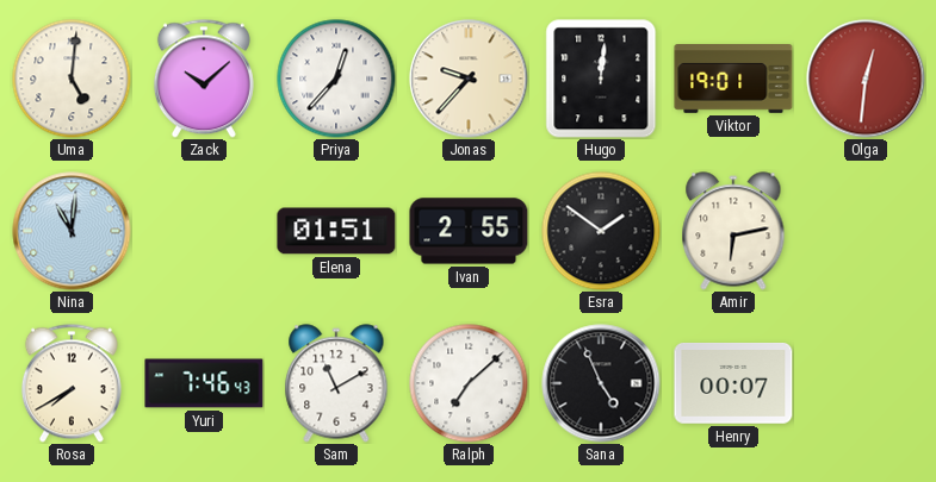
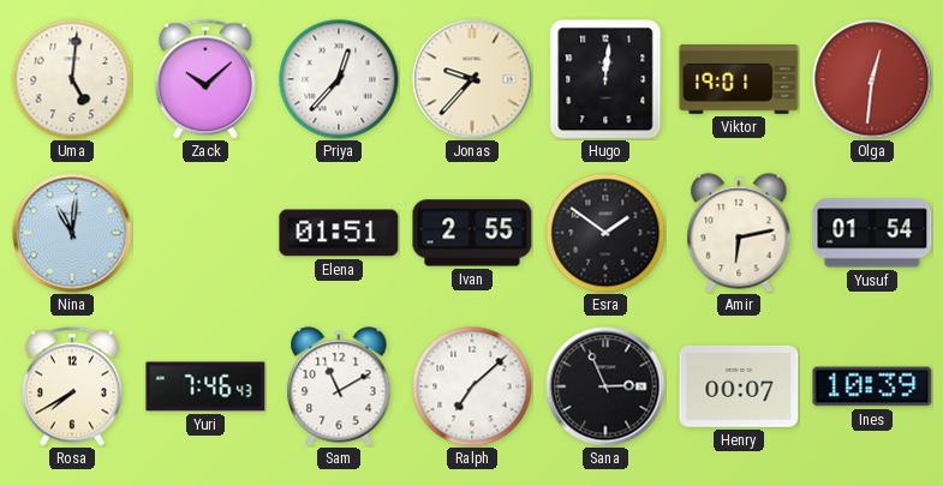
Yusuf: none -> 01:54 (872, 233)
Sana: 4:56 -> 2:56 (605, 386)
Ines: none -> 10:39 (872, 386)
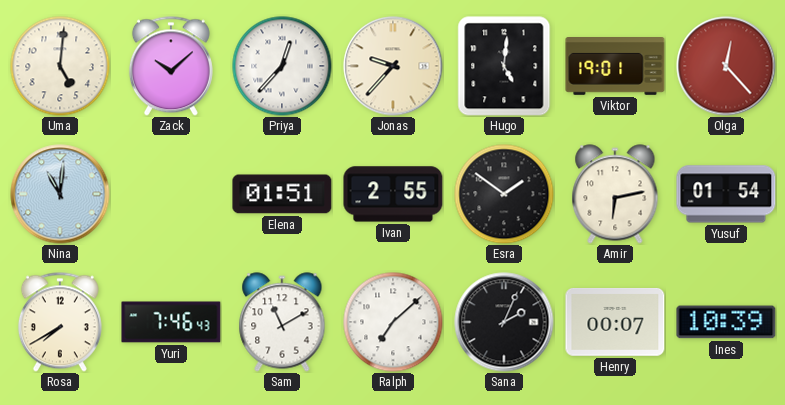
Hugo: 12:01 -> 5:01 (504, 66)
Olga: 12:31 -> 12:23 (726, 66)
Sana: 2:56 -> 2:04 (504, 322)
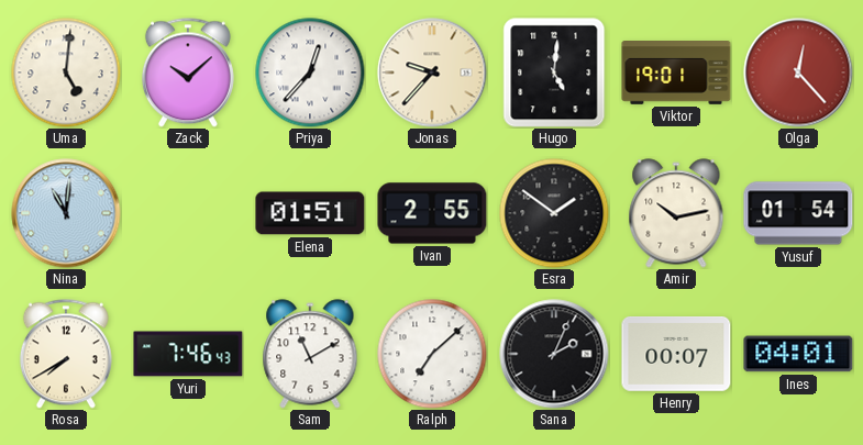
Amir: 6:13 -> 10:13 (676, 213)
Ines: 10:39 -> 04:01 (798, 354)
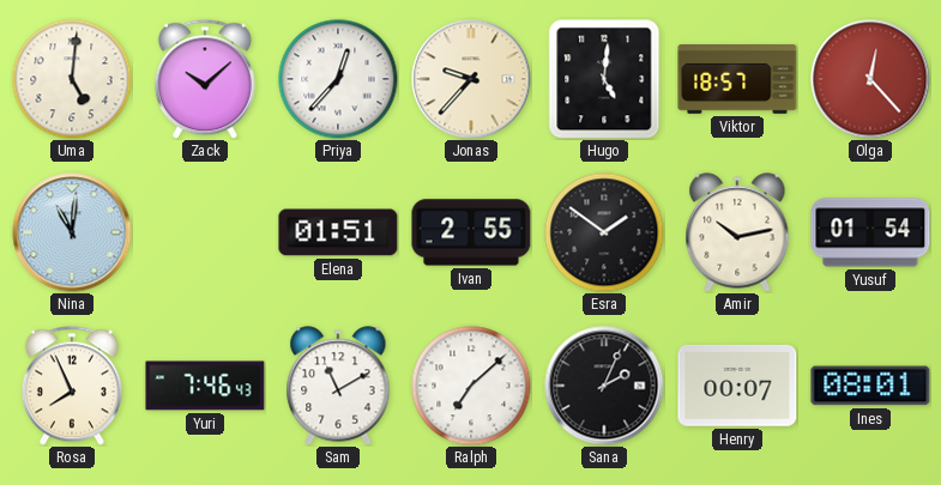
Viktor: 19:01 -> 18:57 (737, 80)
Rosa: 7:40 -> 7:56 (72, 386)
Ines: 04:01 -> 08:01 (870, 386)
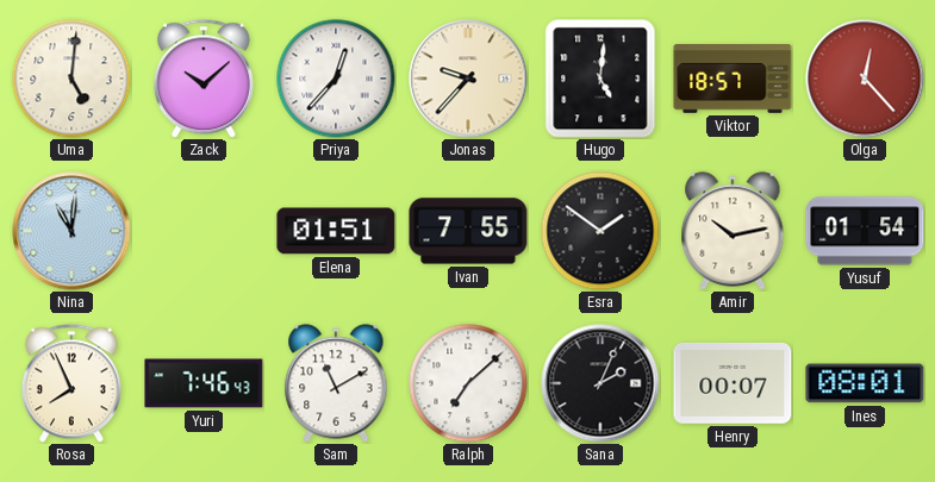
Ivan: 2:55 -> 7:55 (468, 231)
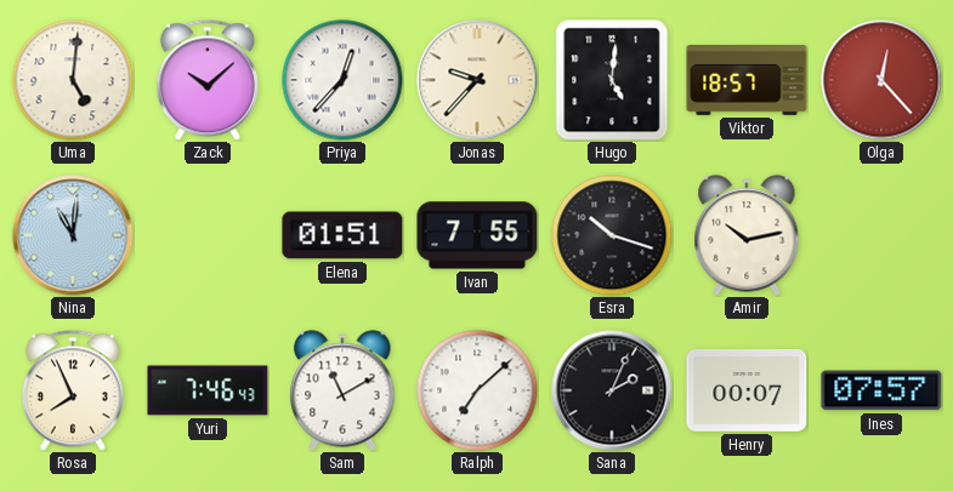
Esra: 1:51 -> 10:18 (612, 235)
Yusuf: 01:54 -> none (865, 231)
Ines: 08:01 -> 07:57 (881, 390)
